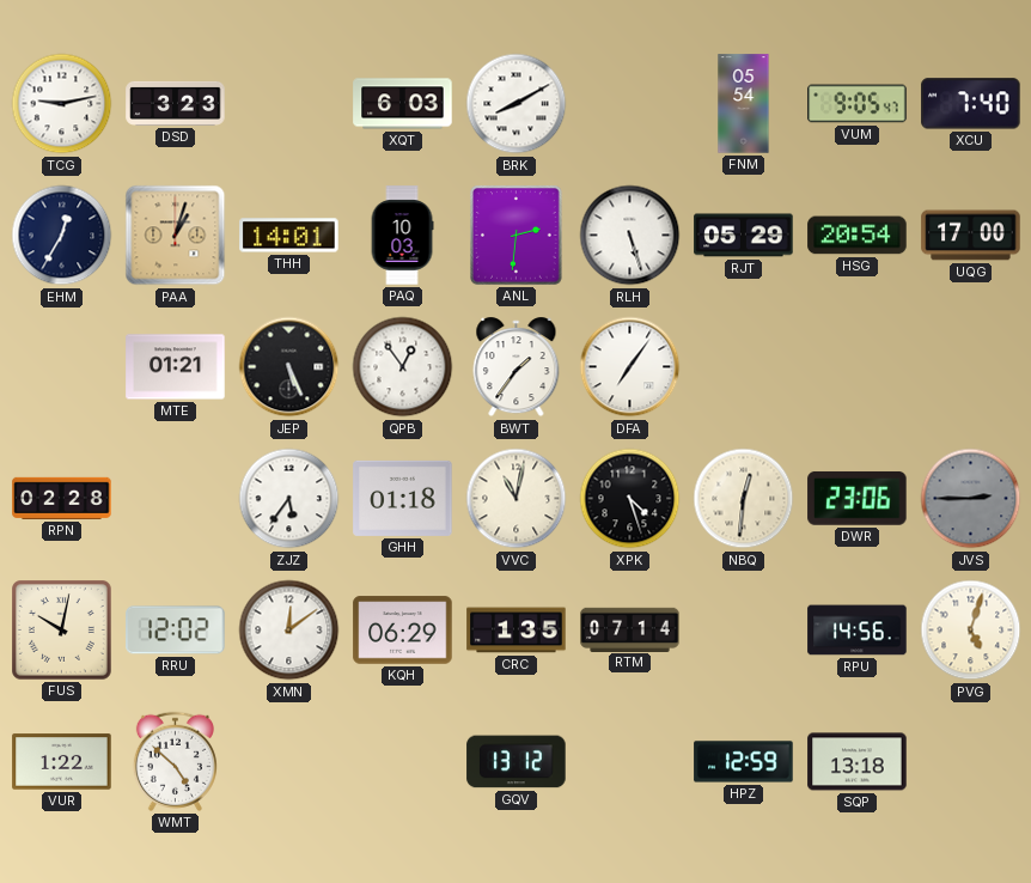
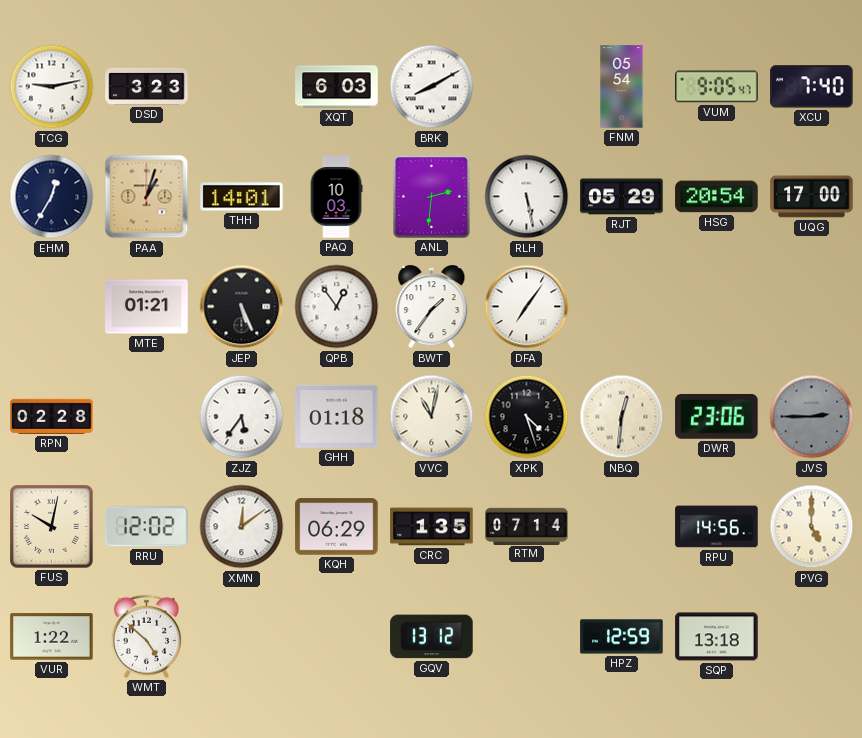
RLH: 5:27 -> 5:28 (527, 197)
PVG: 5:03 -> 5:00 (812, 527)
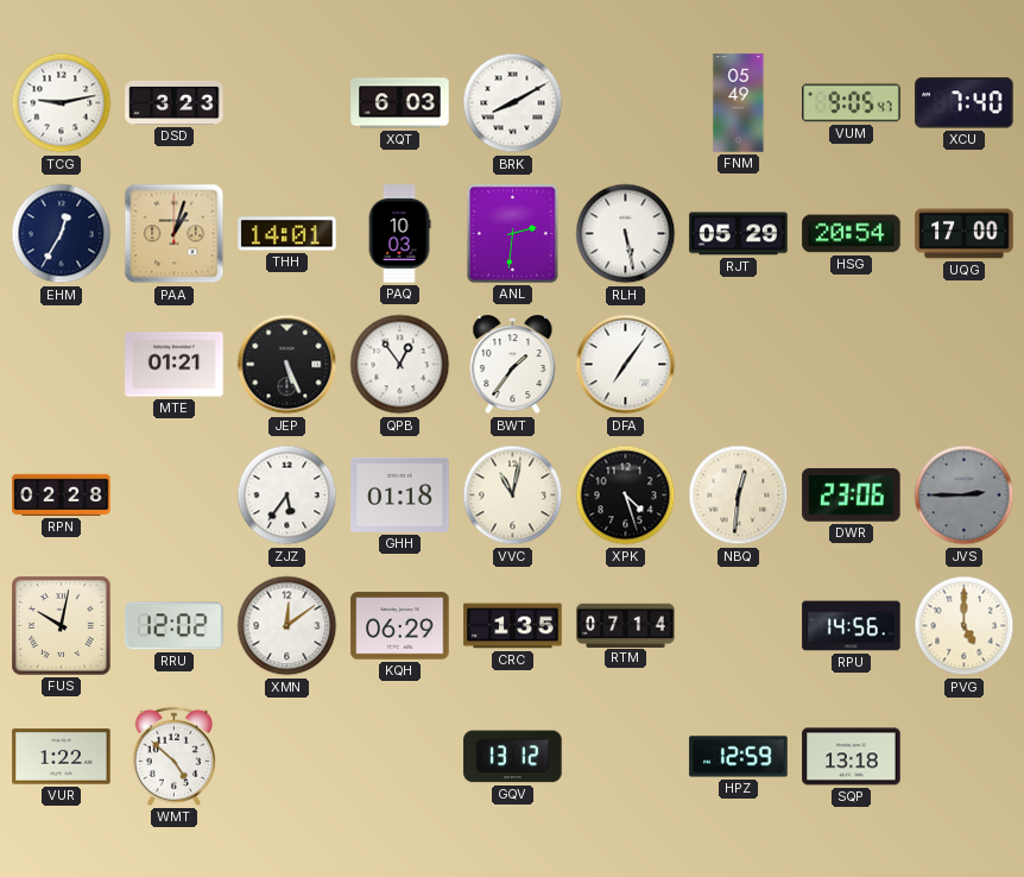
FNM: 05:54 -> 05:49 (739, 103)
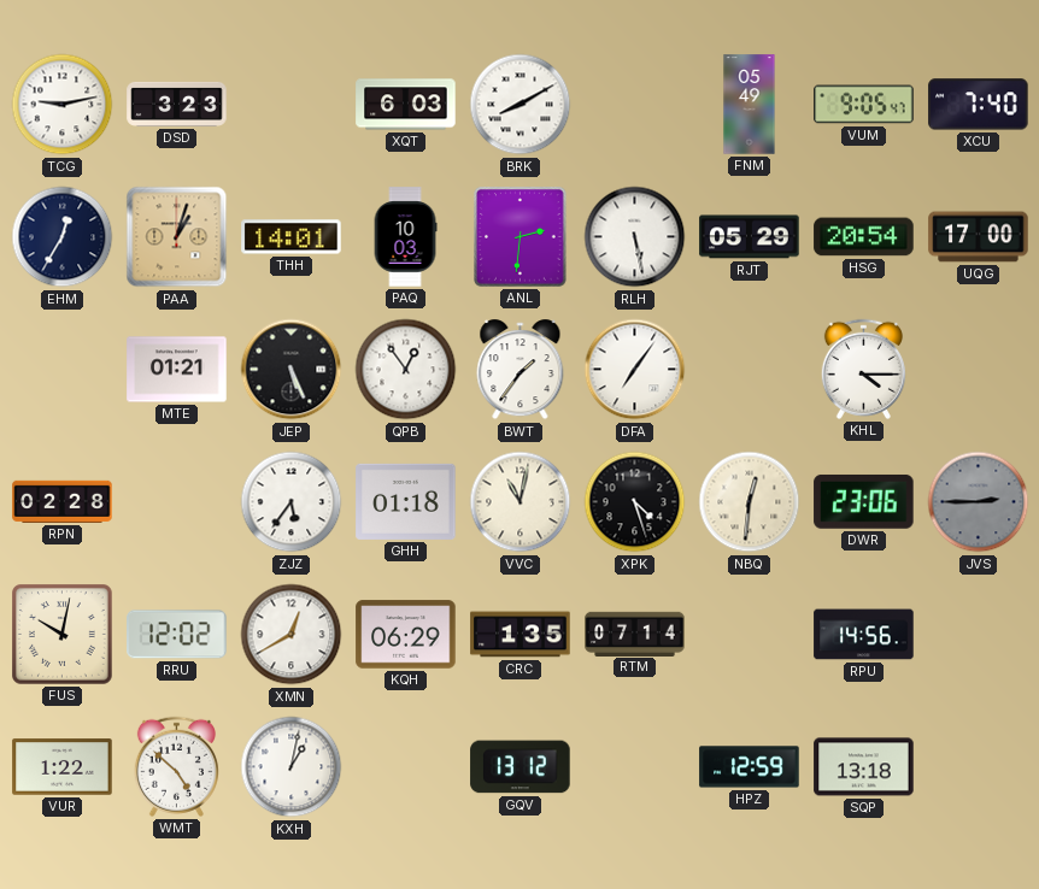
KHL: none -> 4:15 (863, 369)
XMN: 12:09 -> 12:40 (292, 635)
PVG: 5:00 -> none (965, 626)
KXH: none -> 1:02 (292, 767)
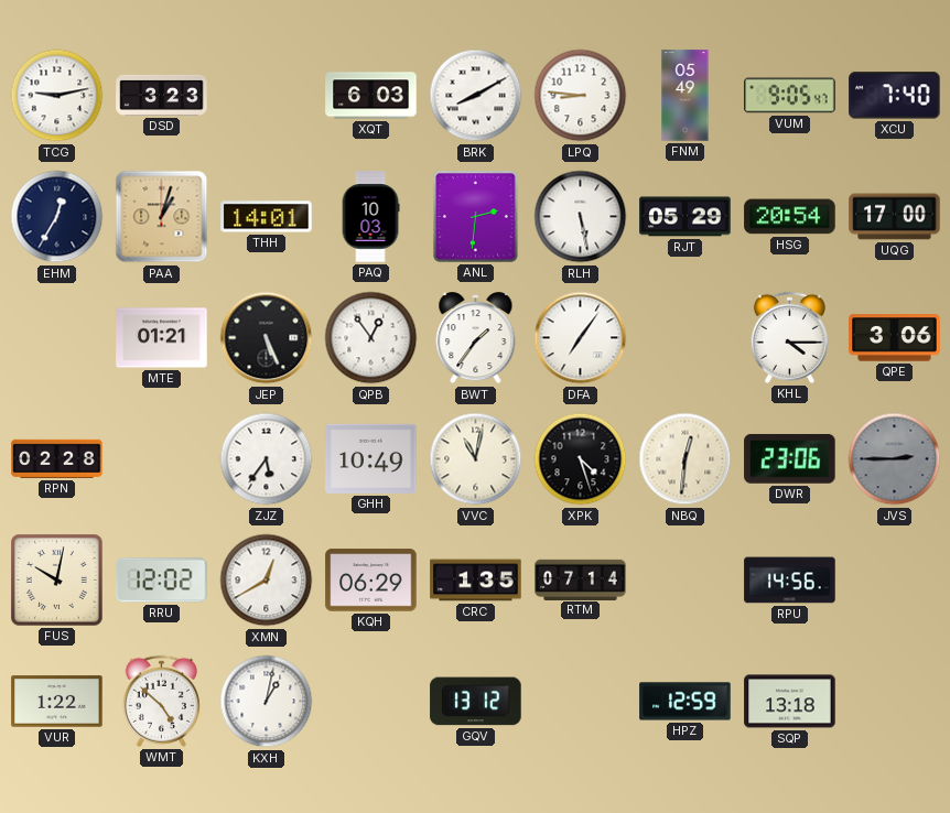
LPQ: none -> 8:46 (581, 96)
QPE: none -> 3:06 (895, 338)
GHH: 01:18 -> 10:49 (371, 458)
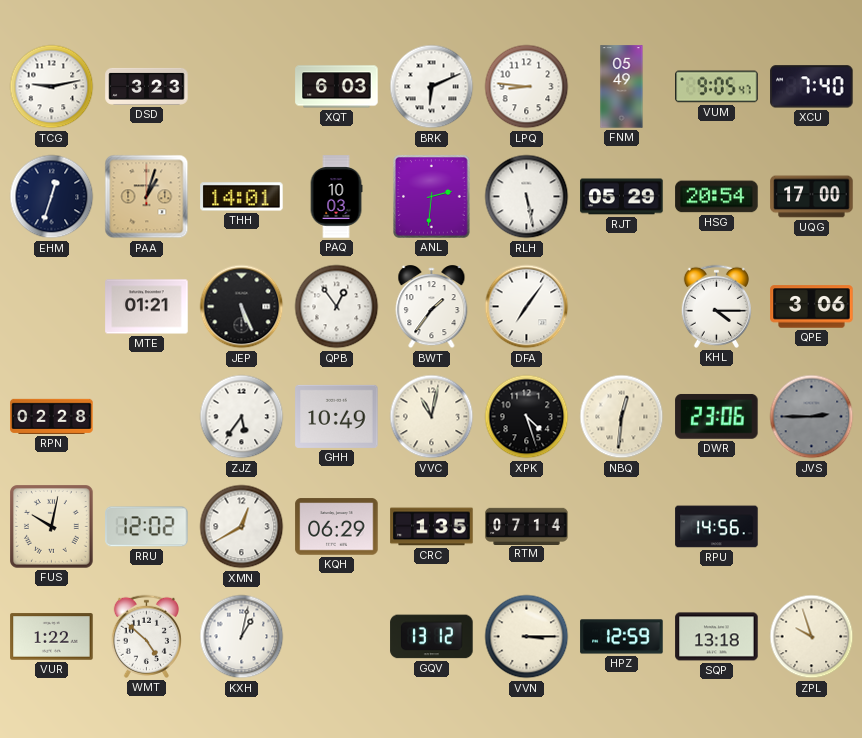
BRK: 8:10 -> 6:11 (432, 87)
EHM: 12:35 -> 12:33 (52, 197)
VVN: none -> 3:15 (527, 637)
ZPL: none -> 9:57 (812, 637)
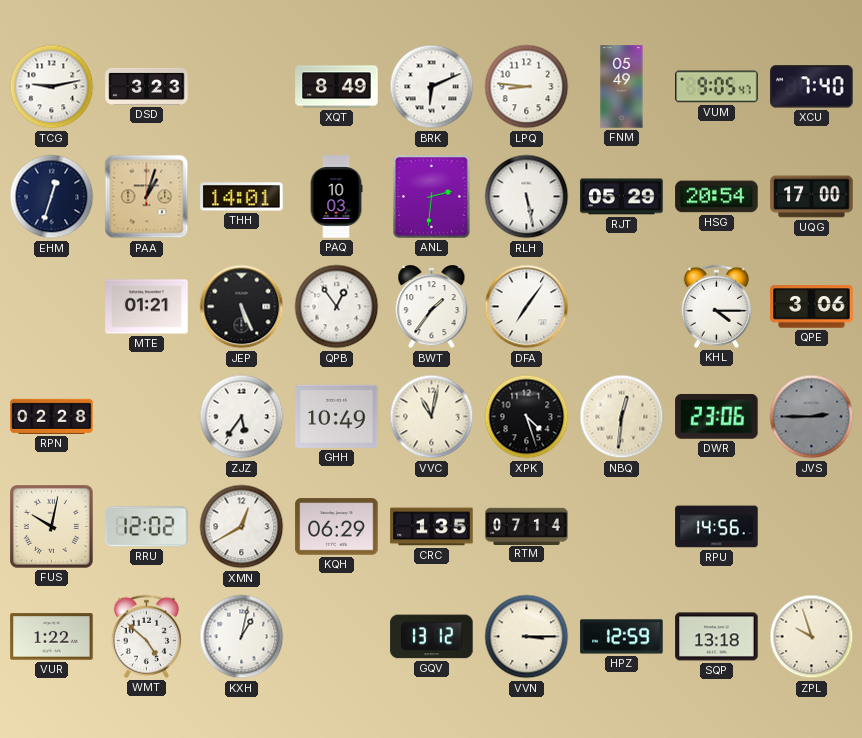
XQT: 6:03 -> 8:49 (337, 87)
